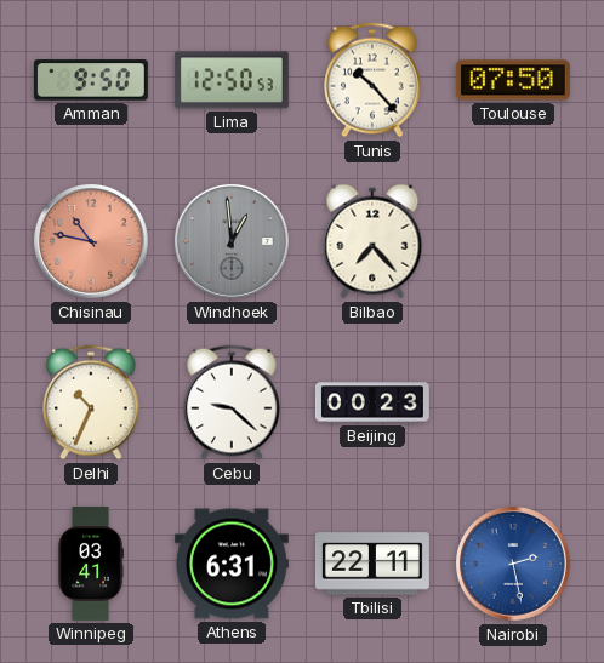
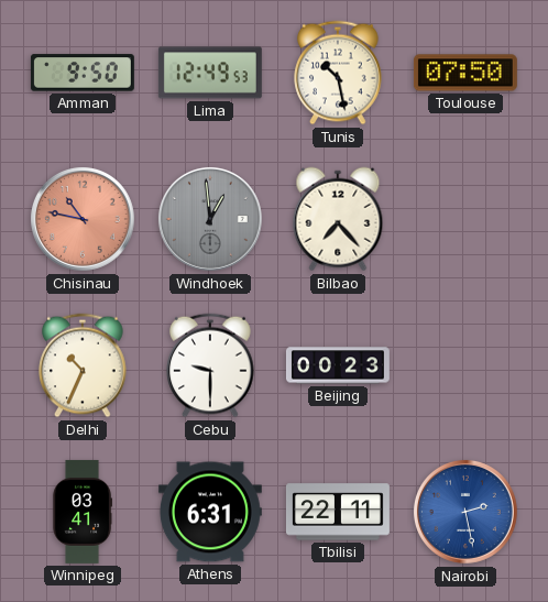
Lima: 12:50 -> 12:49 (210, 73)
Tunis: 10:23 -> 10:28 (338, 73)
Cebu: 9:22 -> 9:30 (210, 365)
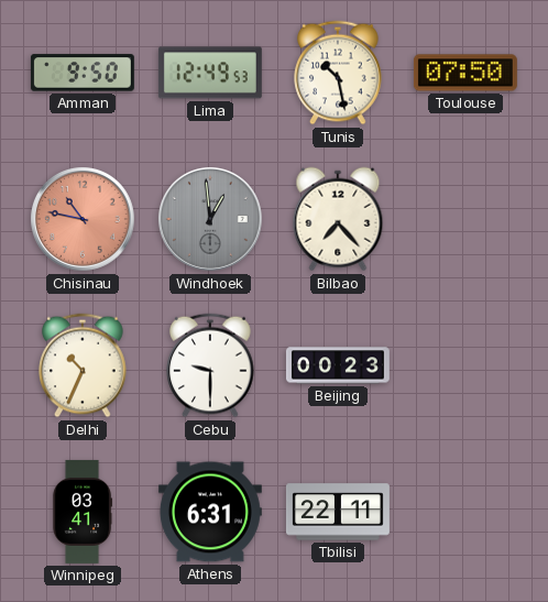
Nairobi: 2:28 -> none (465, 512)
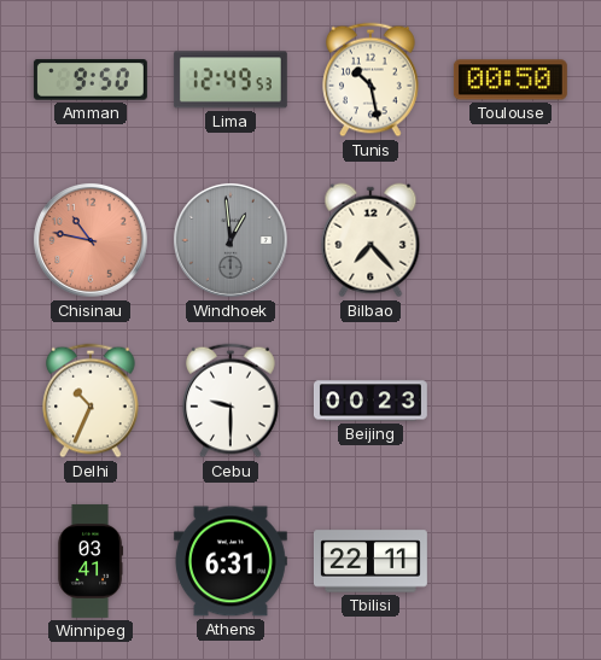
Toulouse: 07:50 -> 00:50 (510, 80)
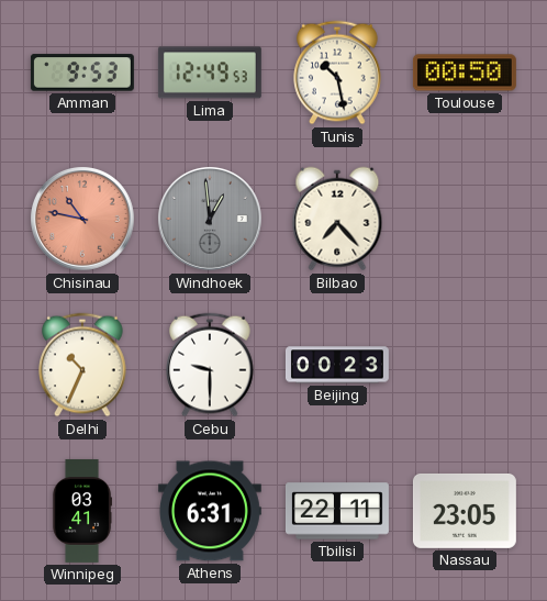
Amman: 9:50 -> 9:53 (82, 73)
Nassau: none -> 23:05 (465, 511)
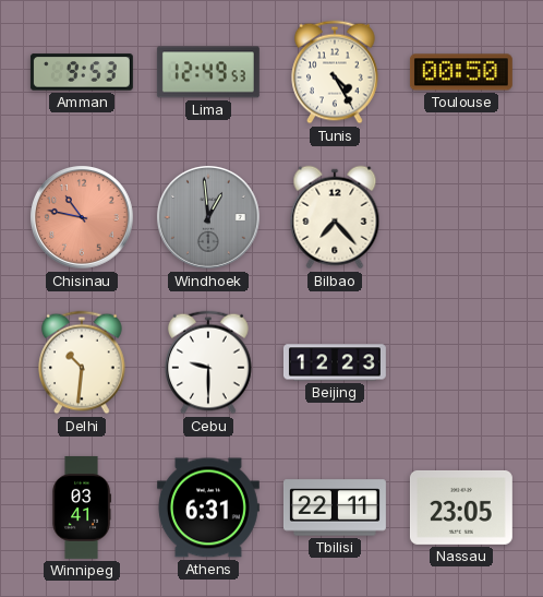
Tunis: 10:28 -> 4:25 (335, 72)
Delhi: 10:34 -> 10:31 (82, 362)
Beijing: 00:23 -> 12:23 (335, 362)
